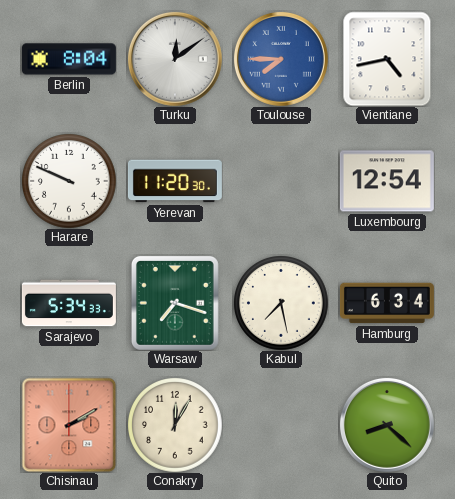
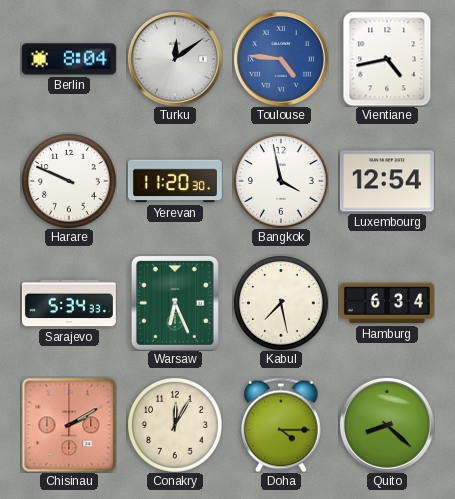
Toulouse: 7:45 -> 4:46 (281, 59)
Bangkok: none -> 3:58 (281, 181)
Warsaw: 7:18 -> 6:26 (175, 303)
Doha: none -> 4:15 (282, 425)
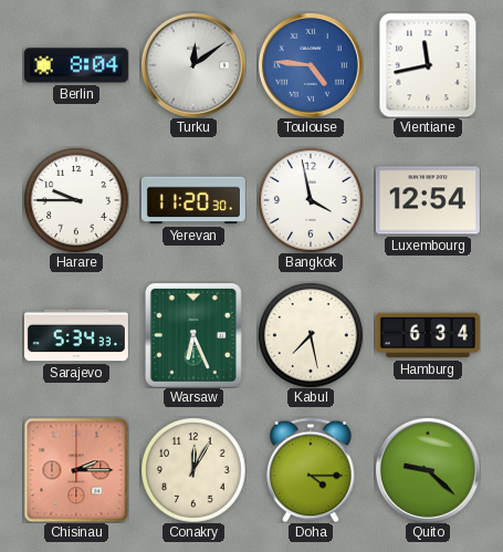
Vientiane: 4:43 -> 11:43 (428, 65)
Harare: 9:49 -> 9:45 (76, 200)
Chisinau: 2:10 -> 2:15 (76, 470)
Quito: 8:22 -> 9:22 (428, 470)
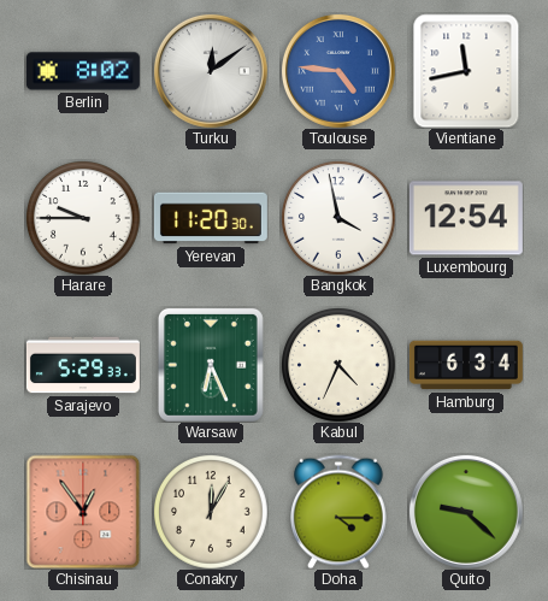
Berlin: 8:04 -> 8:02 (83, 71)
Sarajevo: 5:34 -> 5:29 (83, 365)
Kabul: 7:28 -> 4:34 (338, 365)
Chisinau: 2:15 -> 12:54 (83, 512)
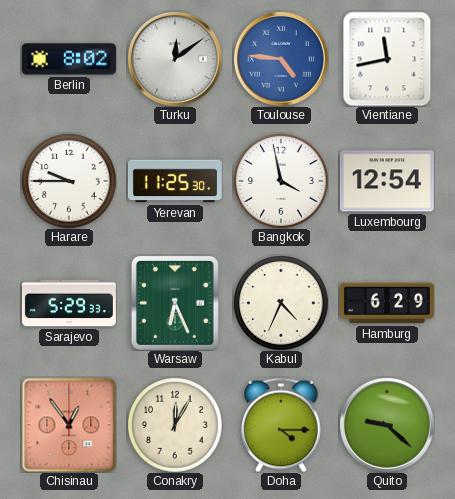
Yerevan: 11:20 -> 11:25 (175, 181)
Hamburg: 6:34 -> 6:29 (387, 303)
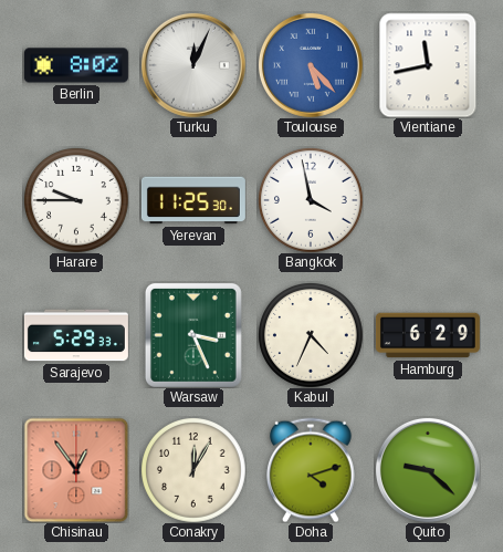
Turku: 12:09 -> 12:04 (193, 65)
Toulouse: 4:46 -> 5:23 (311, 65)
Luxembourg: 12:54 -> none (387, 181)
Warsaw: 6:26 -> 3:26 (193, 335)
Doha: 4:15 -> 4:12 (312, 470)
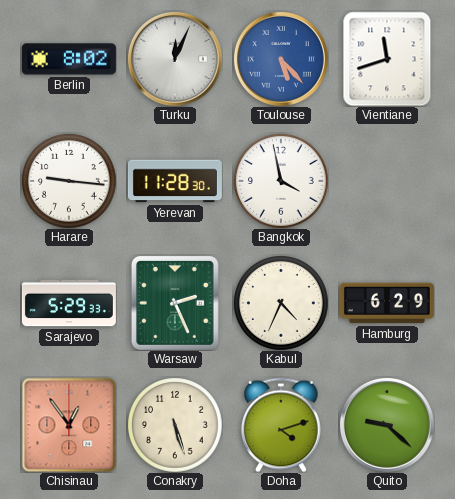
Vientiane: 11:43 -> 11:42 (387, 59)
Harare: 9:45 -> 9:16 (69, 181)
Yerevan: 11:25 -> 11:28 (175, 181)
Warsaw: 3:26 -> 2:26 (175, 303)
Conakry: 12:05 -> 5:27 (175, 425)
